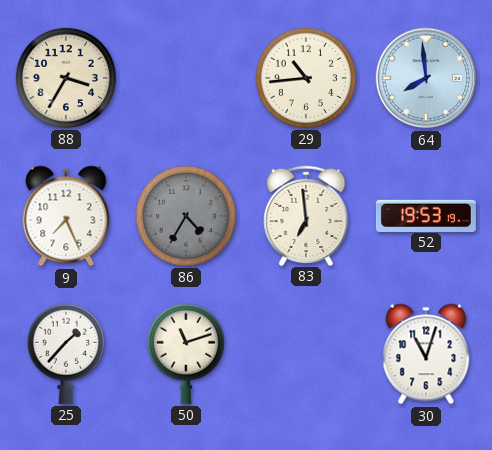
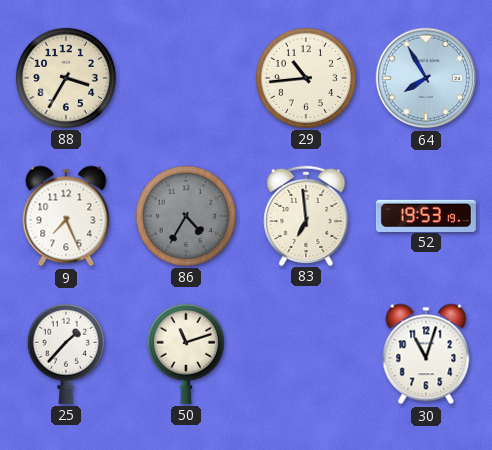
64: 7:59 -> 7:55 (426, 78)
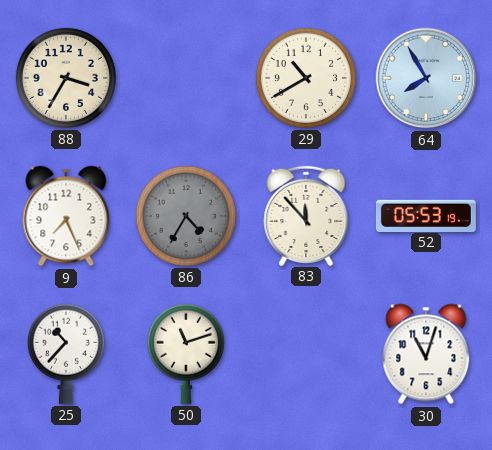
29: 10:44 -> 10:40 (306, 78)
83: 6:59 -> 11:53 (306, 215)
52: 19:53 -> 05:53 (426, 215)
25: 1:37 -> 10:37 (66, 354)
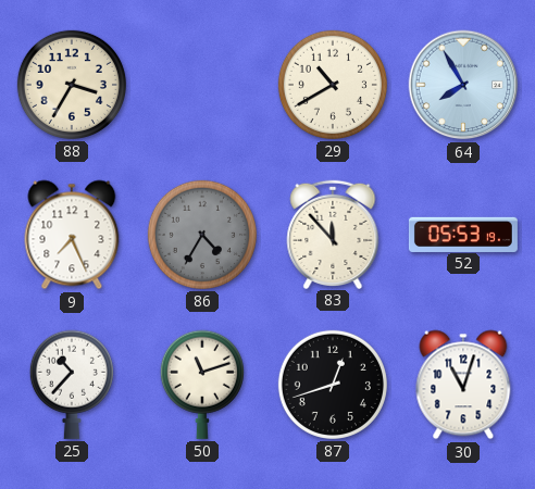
87: none -> 12:42 (333, 385)
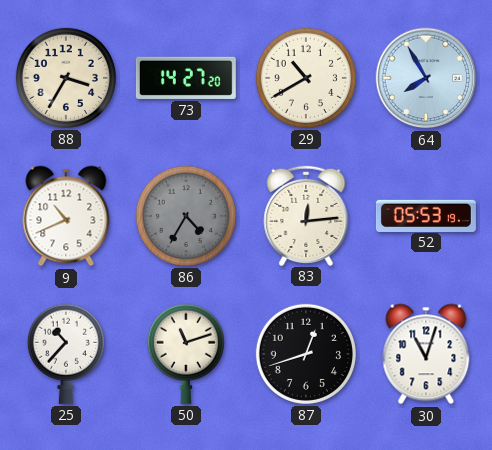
73: none -> 14:27 (186, 78)
9: 7:26 -> 10:41 (66, 216)
83: 11:53 -> 12:14 (306, 215)
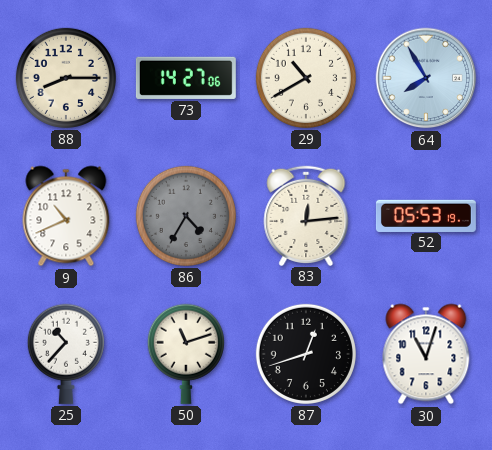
88: 3:35 -> 8:15 (66, 78)
73: 14:27:20 -> 14:27:06 (186, 78)
